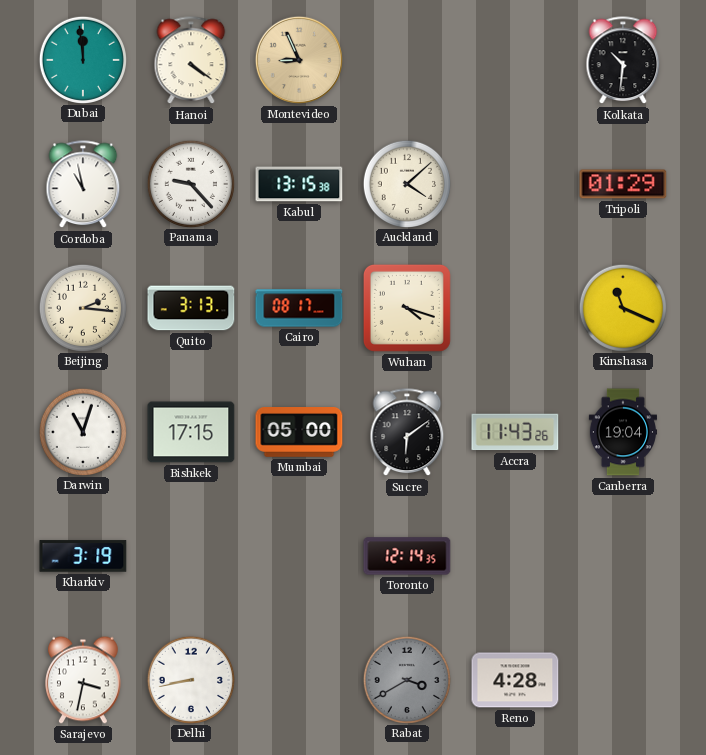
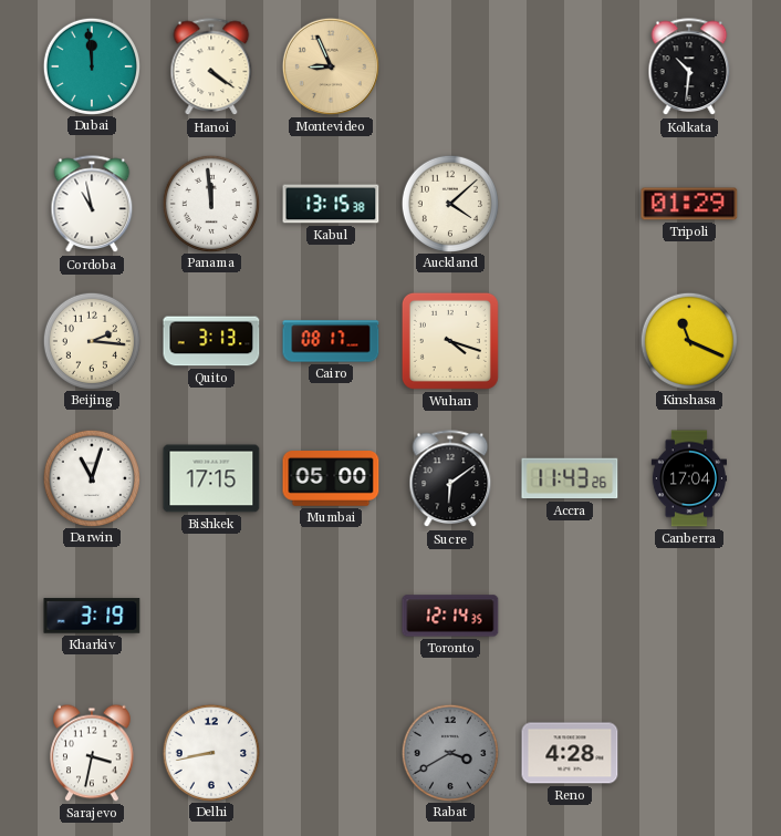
Panama: 9:23 -> 11:59 (210, 203)
Canberra: 19:04 -> 17:04 (688, 478)
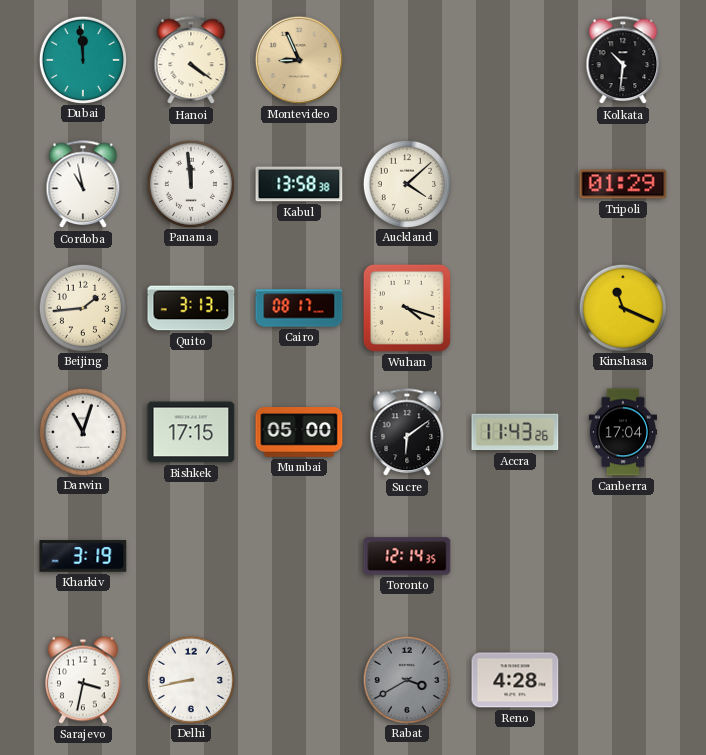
Kabul: 13:15 -> 13:58 (299, 184)
Beijing: 2:16 -> 1:44 (82, 307)
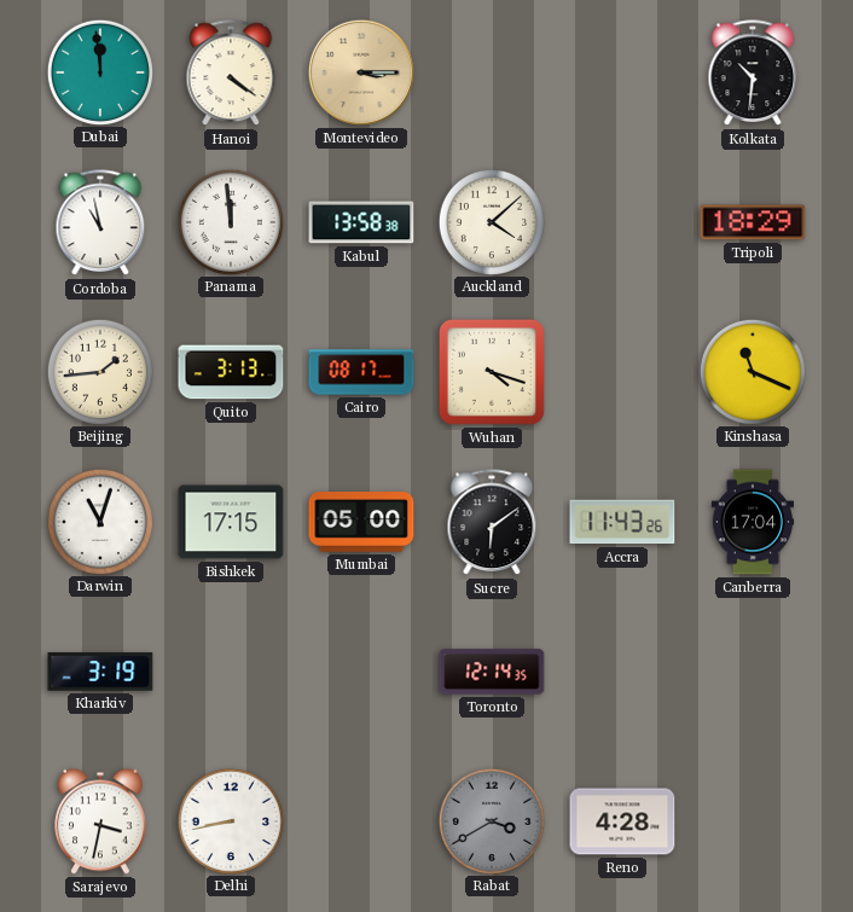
Montevideo: 8:56 -> 3:15 (361, 72)
Tripoli: 01:29 -> 18:29 (753, 222)
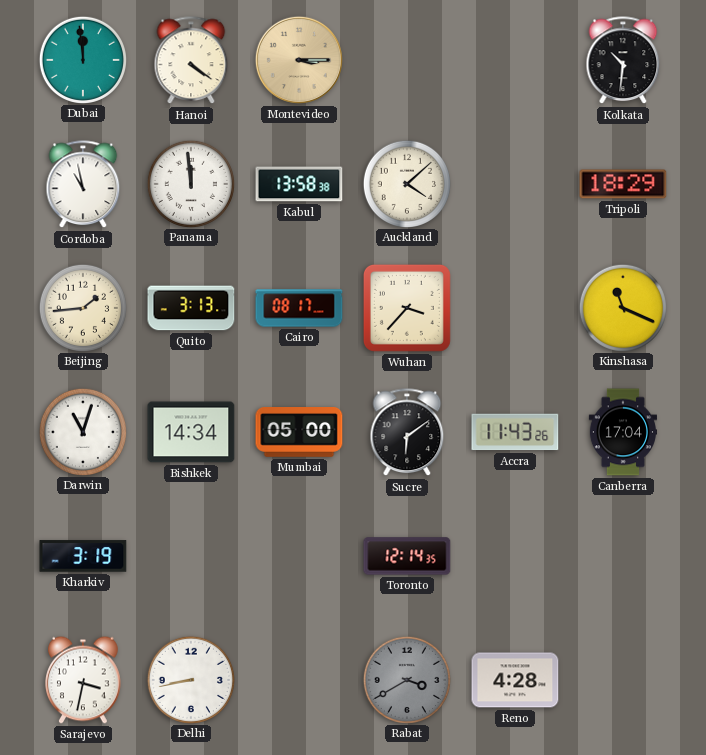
Wuhan: 4:18 -> 3:37 (407, 308)
Bishkek: 17:15 -> 14:34 (191, 432)
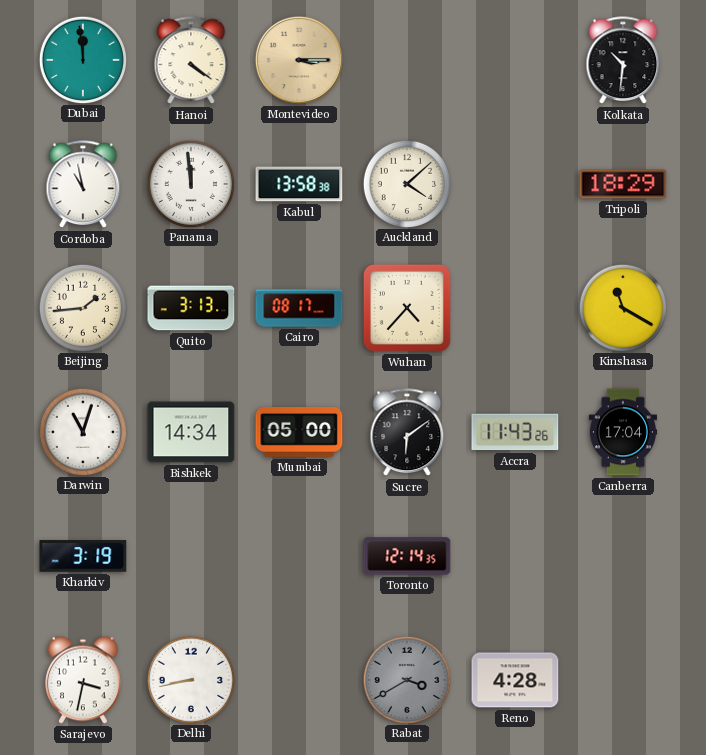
Wuhan: 3:37 -> 4:37 (407, 308)
Kinshasa: 11:19 -> 11:20 (622, 307)
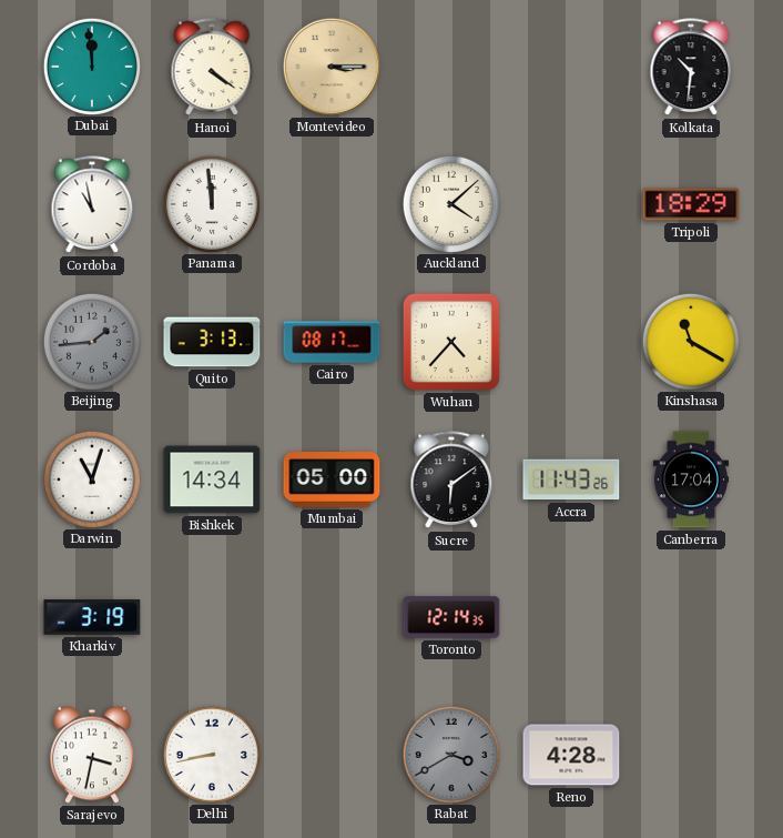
Kabul: 13:58 -> none (299, 184)
Beijing dial: cream -> grey (91, 341)
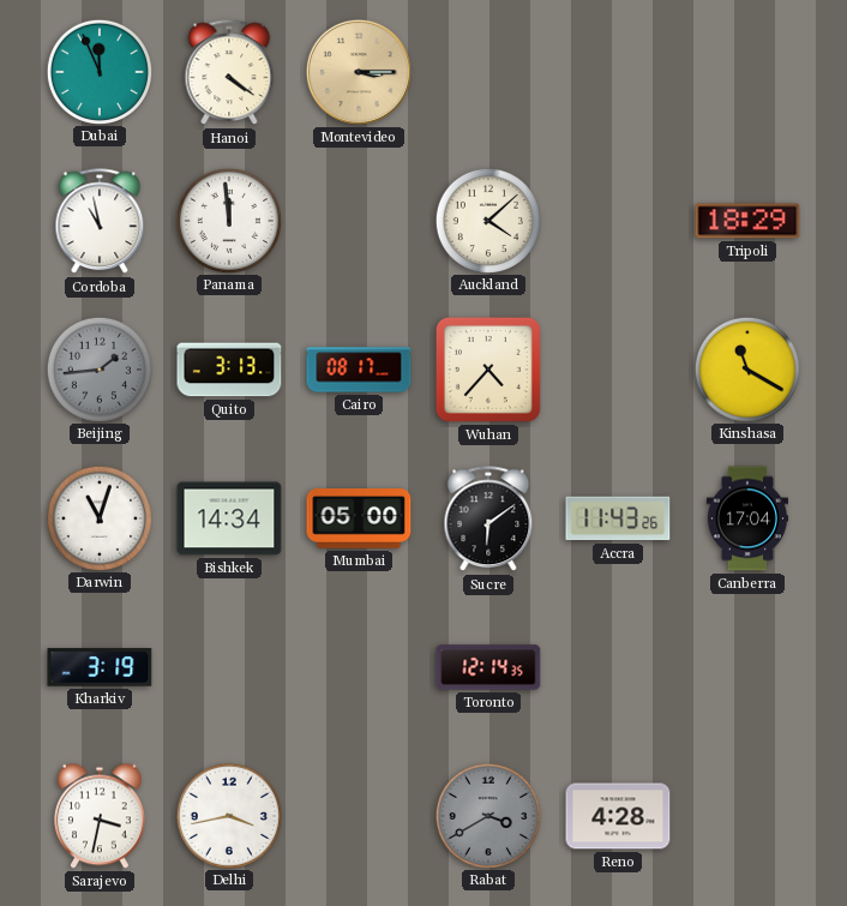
Dubai: 11:59 -> 11:56 (98, 71)
Kolkata: 10:31 -> none (691, 68)
Delhi: 8:43 -> 3:43 (228, 815)
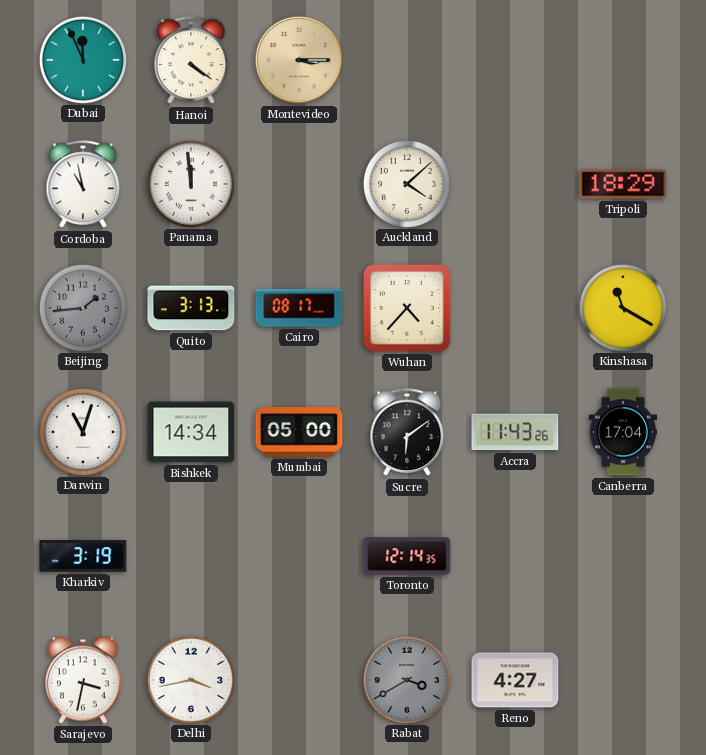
Reno: 4:28 -> 4:27 (515, 680)
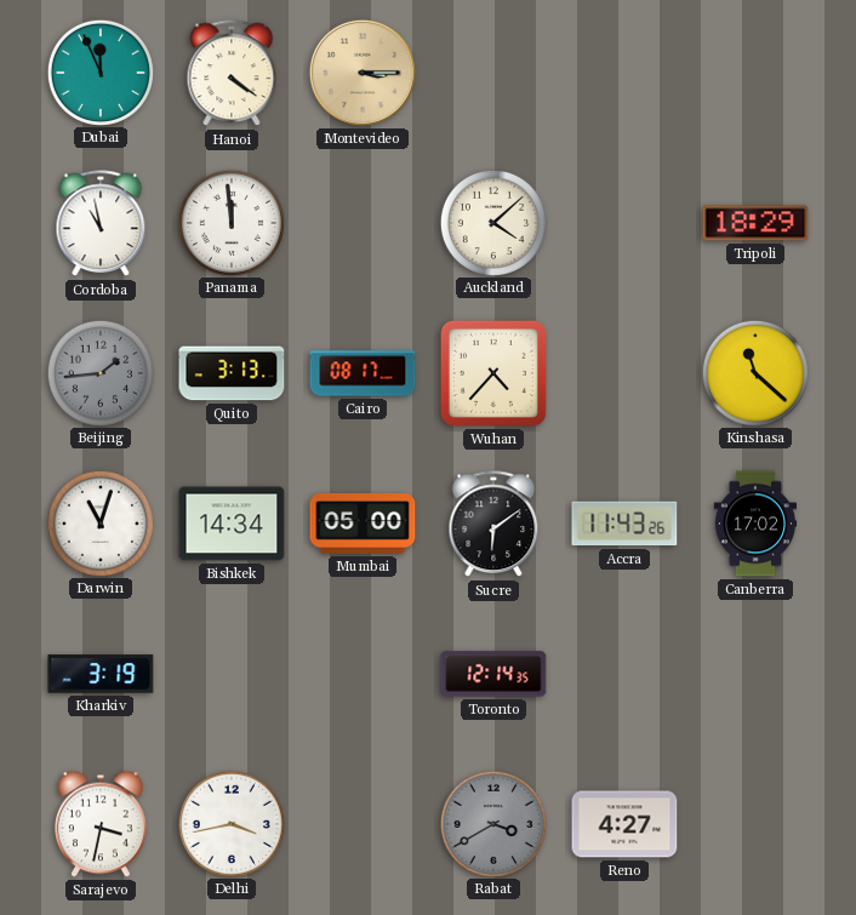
Kinshasa: 11:20 -> 11:22 (754, 372)
Canberra: 17:04 -> 17:02 (754, 524)
